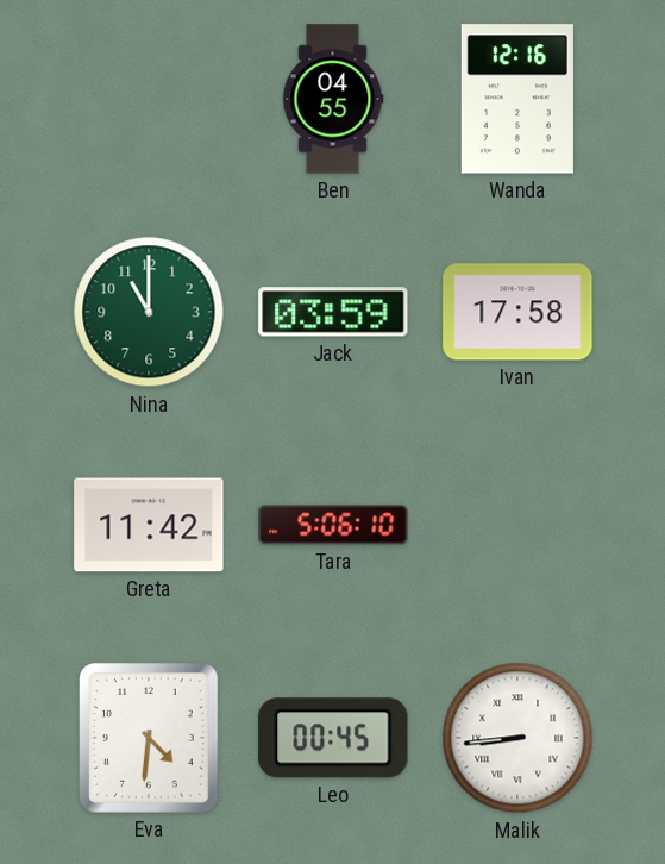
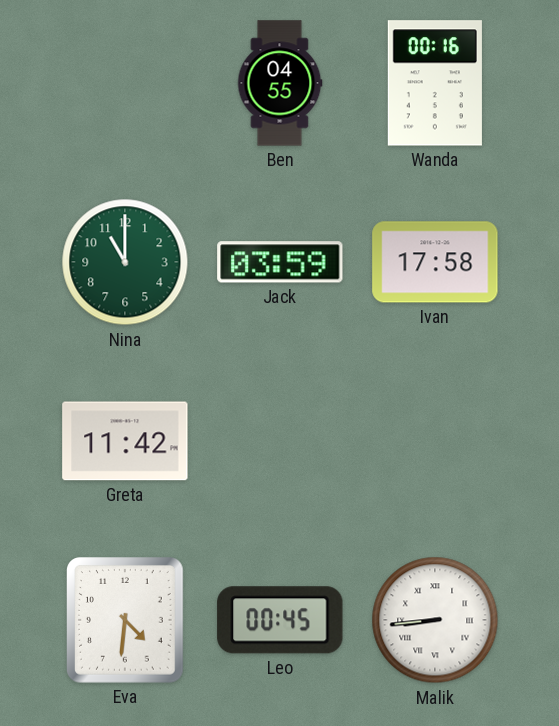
Wanda: 12:16 -> 00:16 (435, 83)
Tara: 5:06 -> none (333, 525)
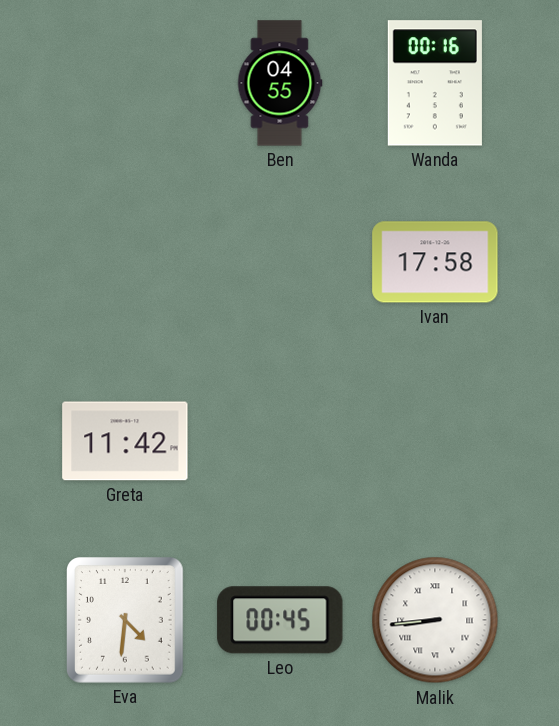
Nina: 11:00 -> none (125, 262)
Jack: 03:59 -> none (280, 262)
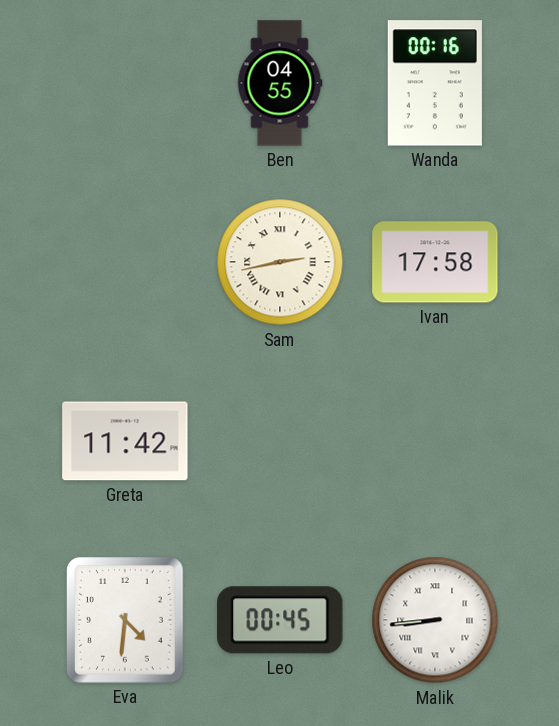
Sam: none -> 2:43 (280, 262)
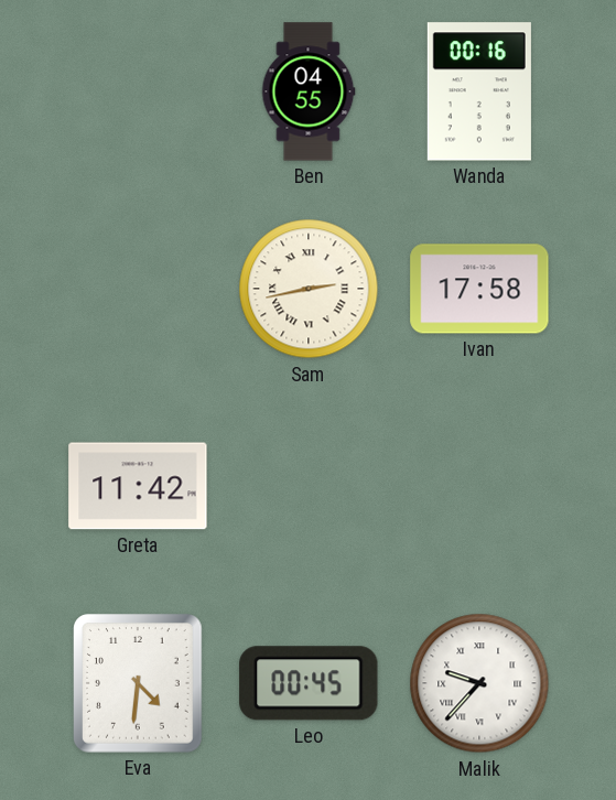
Malik: 8:44 -> 9:37 (479, 683)
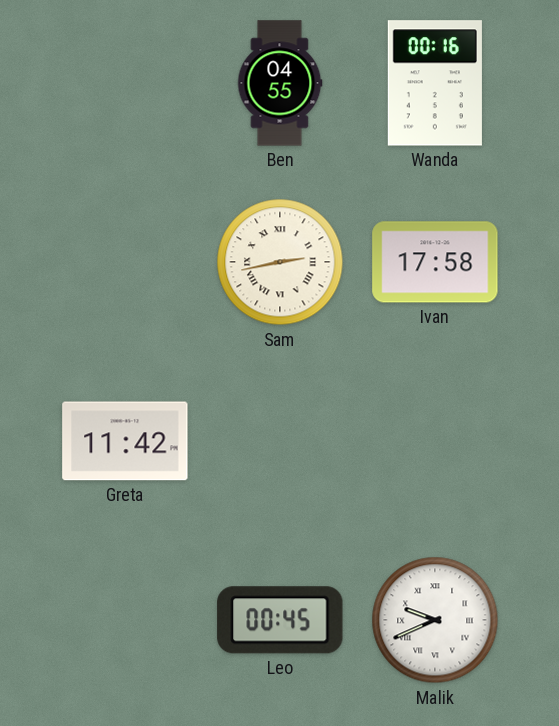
Eva: 4:31 -> none (139, 683)
Malik: 9:37 -> 9:41 (435, 620)
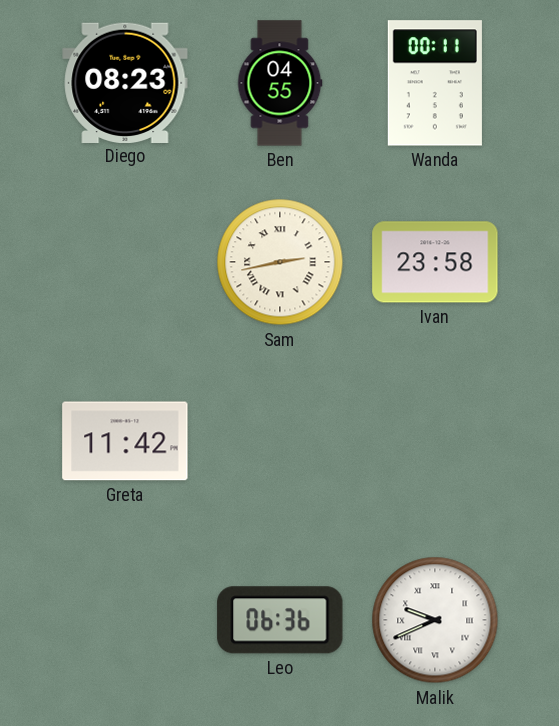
Diego: none -> 08:23 (125, 82)
Wanda: 00:16 -> 00:11 (435, 83)
Ivan: 17:58 -> 23:58 (435, 262)
Leo: 00:45 -> 06:36 (280, 620)
